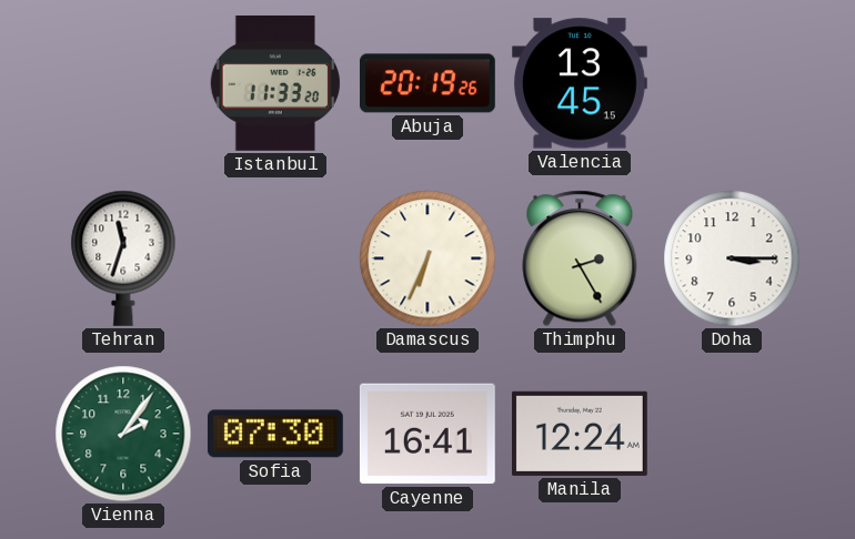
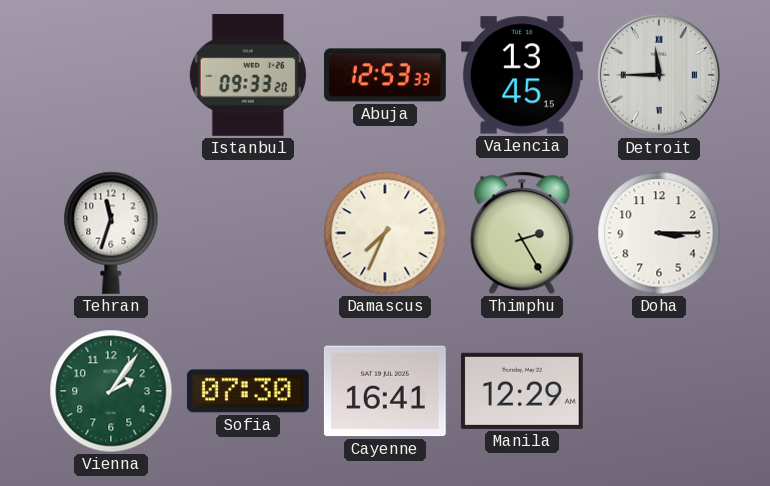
Istanbul: 11:33 -> 09:33 (248, 75)
Abuja: 20:19 -> 12:53 (385, 75)
Detroit: none -> 11:45 (659, 75)
Damascus: 6:34 -> 7:34 (385, 233)
Manila: 12:24 -> 12:29 (522, 391)
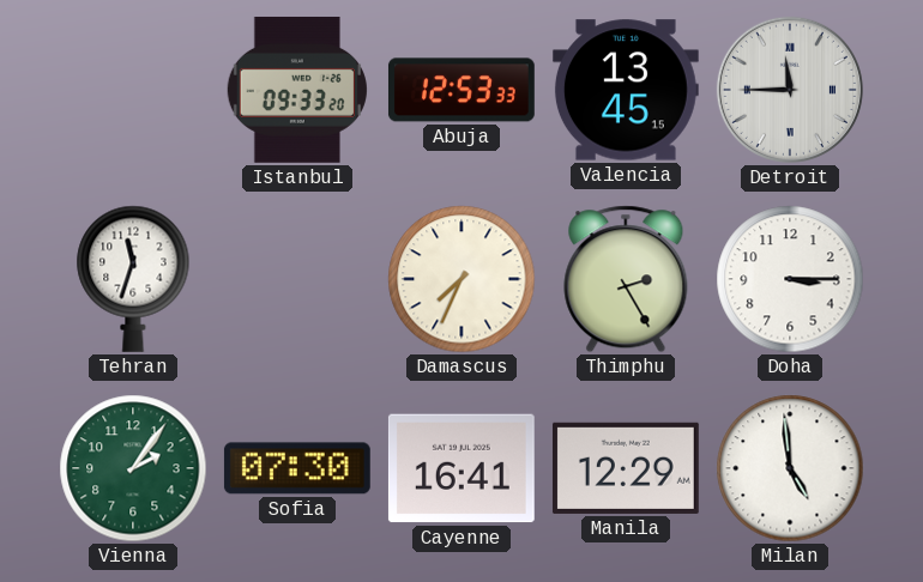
Milan: none -> 4:59 (790, 468)
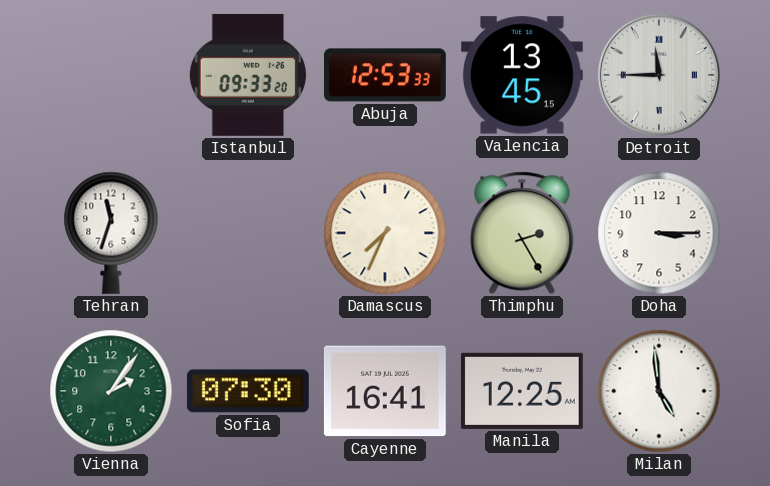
Manila: 12:29 -> 12:25 (522, 391)
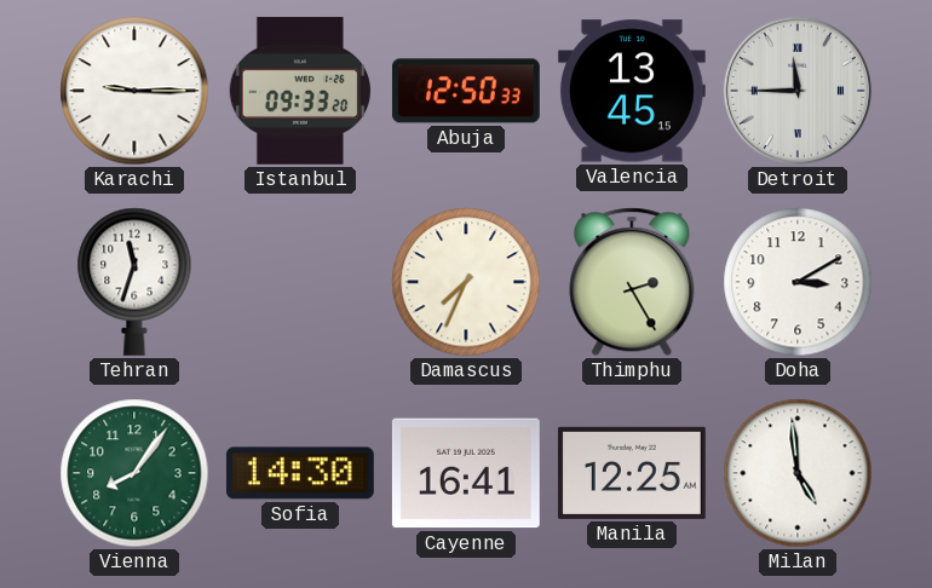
Karachi: none -> 9:15 (134, 91)
Abuja: 12:53 -> 12:50 (466, 91)
Doha: 3:15 -> 3:10 (798, 282)
Vienna: 2:06 -> 8:06 (134, 473)
Sofia: 07:30 -> 14:30 (300, 473)
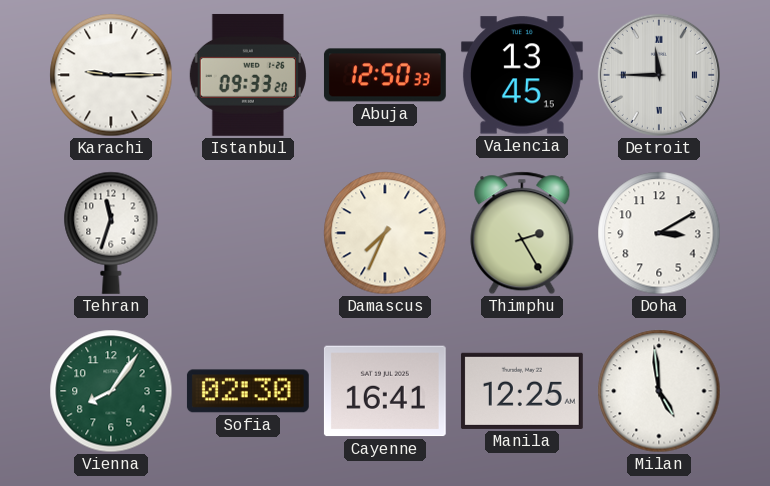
Sofia: 14:30 -> 02:30 (248, 391)
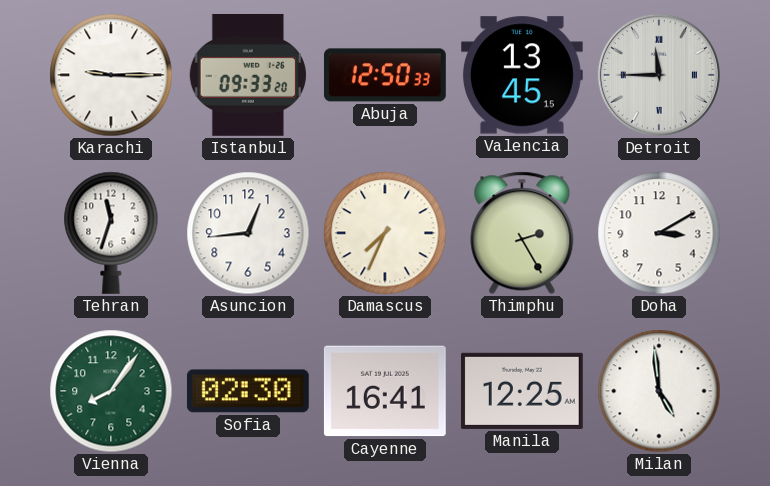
Asuncion: none -> 12:44 (248, 233)
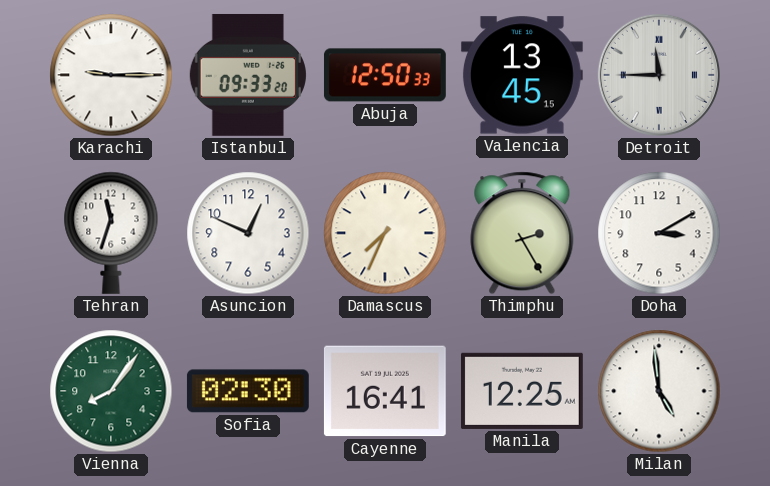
Asuncion: 12:44 -> 12:49 (248, 233)
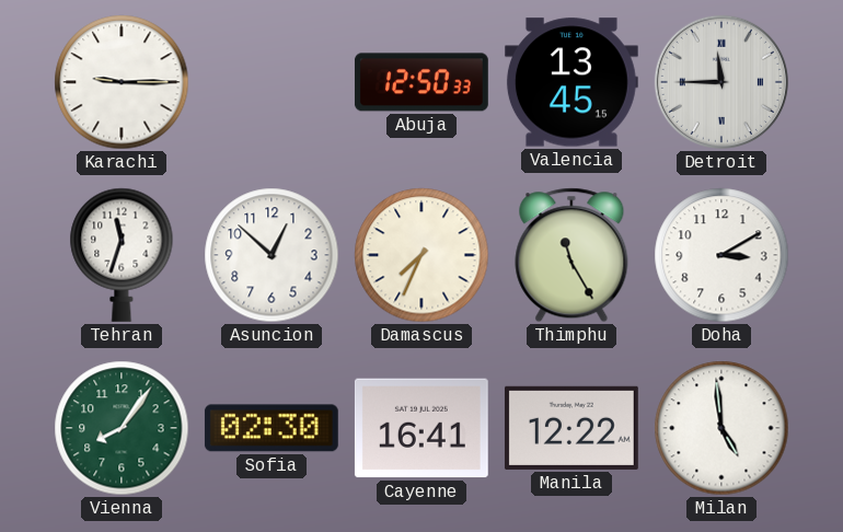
Istanbul: 09:33 -> none (248, 75)
Asuncion: 12:49 -> 12:52 (272, 255)
Thimphu: 2:25 -> 11:25 (571, 255)
Manila: 12:25 -> 12:22 (571, 428)
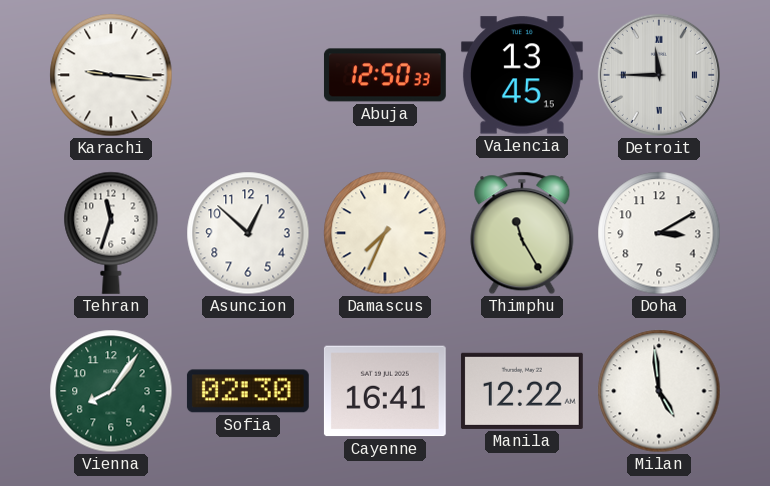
Karachi: 9:15 -> 9:16 (111, 75)
